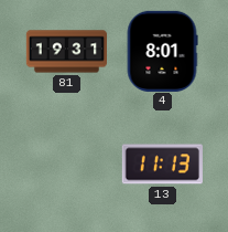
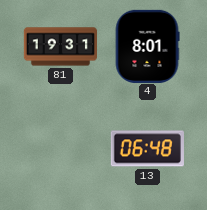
13: 11:13 -> 06:48 (147, 149)
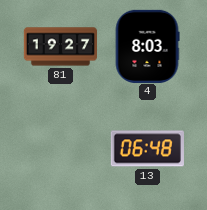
81: 19:31 -> 19:27 (60, 47)
4: 8:01 -> 8:03 (147, 46)
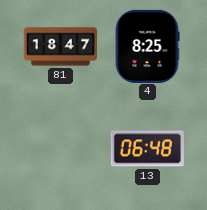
81: 19:27 -> 18:47 (60, 47)
4: 8:03 -> 8:25 (147, 46)
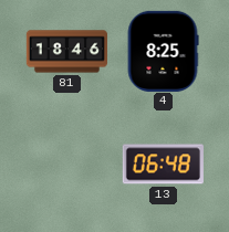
81: 18:47 -> 18:46 (66, 52)
